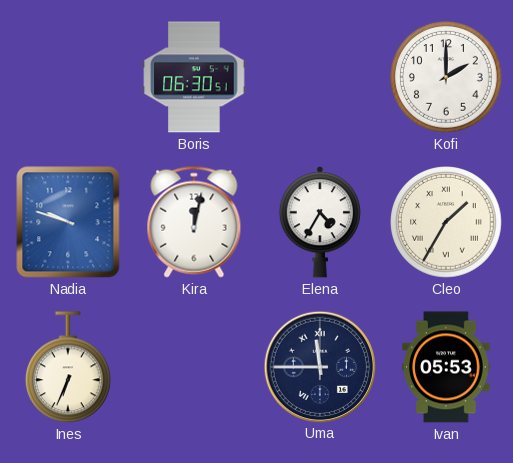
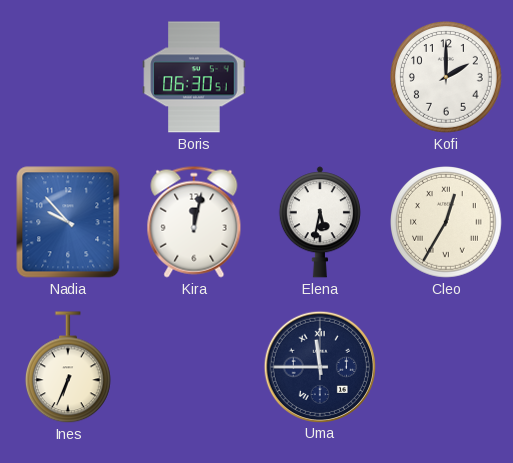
Nadia: 9:48 -> 9:53 (68, 222)
Elena: 4:35 -> 5:32 (320, 222)
Cleo: 1:35 -> 12:35 (447, 223)
Ivan: 05:53 -> none (446, 367)
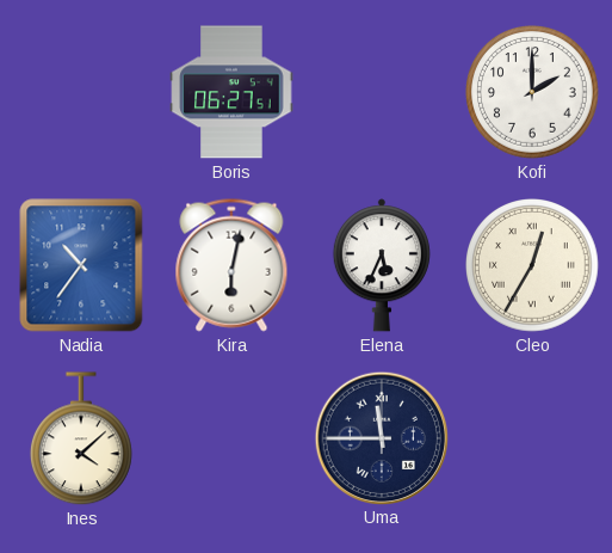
Boris: 06:30 -> 06:27 (231, 92)
Nadia: 9:53 -> 10:36 (81, 265)
Kira: 12:02 -> 6:02 (231, 265)
Elena: 5:32 -> 5:34 (382, 265)
Ines: 6:34 -> 4:08 (81, 440)
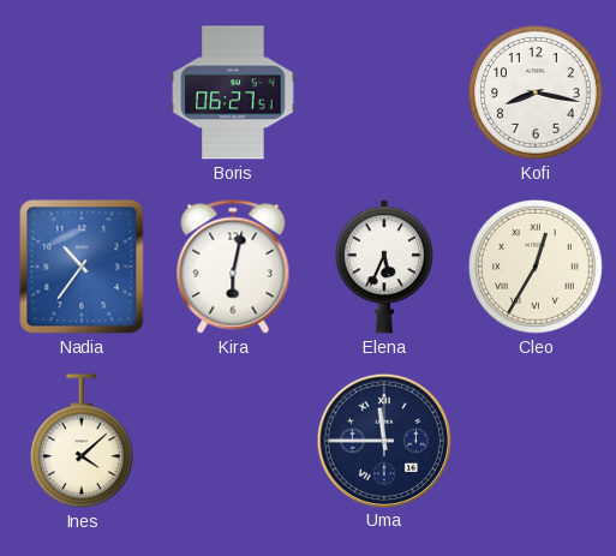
Kofi: 2:00 -> 8:17 (537, 94)
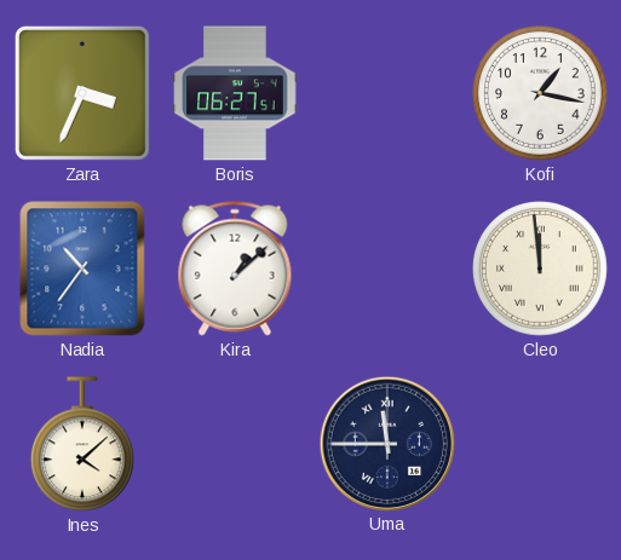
Zara: none -> 3:34 (82, 93)
Kofi: 8:17 -> 1:17 (541, 94)
Kira: 6:02 -> 1:08 (235, 269)
Elena: 5:34 -> none (384, 267)
Cleo: 12:35 -> 11:59 (541, 270)
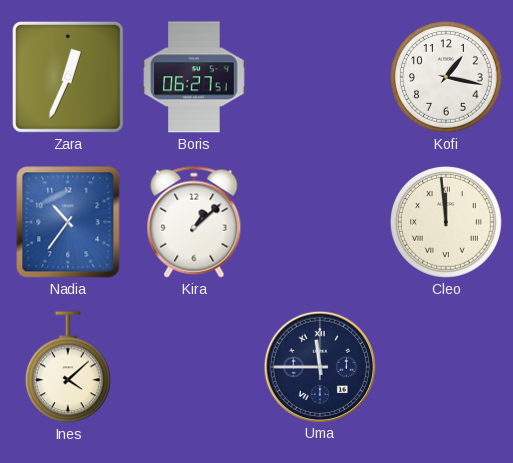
Zara: 3:34 -> 12:34 (68, 77)
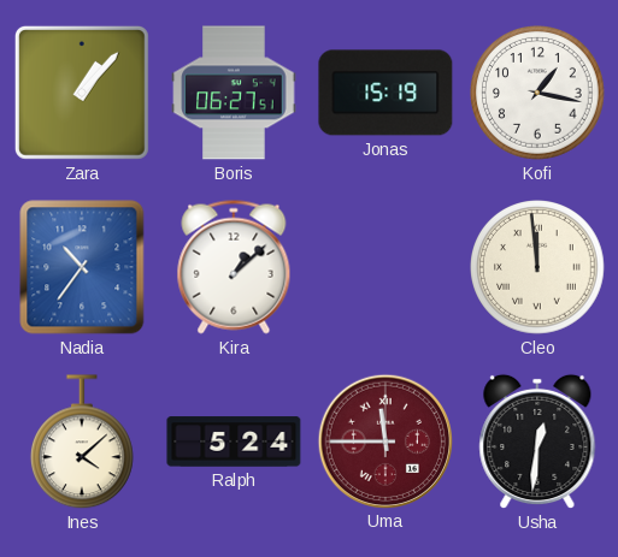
Zara: 12:34 -> 1:07 (82, 93)
Jonas: none -> 15:19 (385, 93)
Ralph: none -> 5:24 (234, 442)
Uma dial: navy -> burgundy (384, 440)
Usha: none -> 12:31 (537, 442)
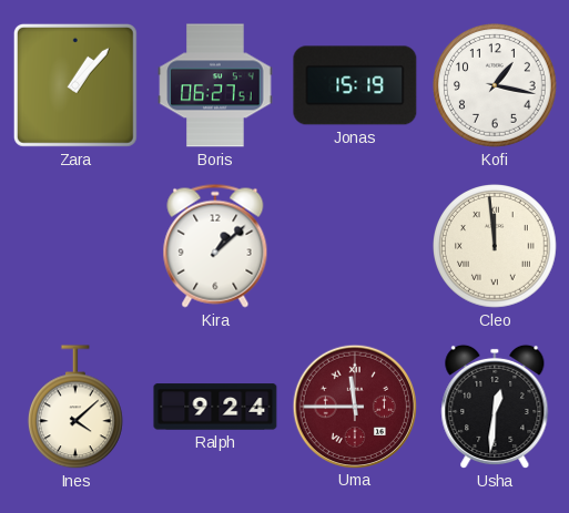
Nadia: 10:36 -> none (82, 267)
Ralph: 5:24 -> 9:24 (215, 407)
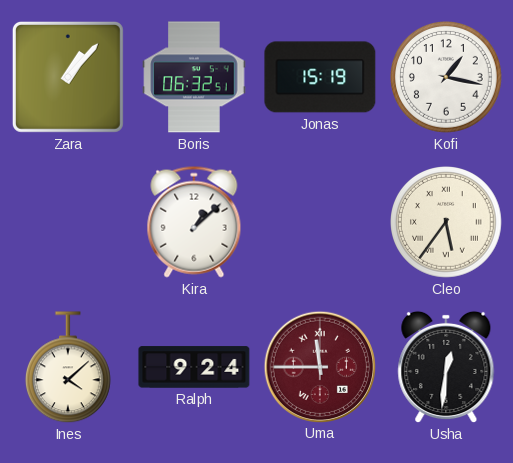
Boris: 06:27 -> 06:32 (194, 77)
Cleo: 11:59 -> 5:36 (447, 223)
